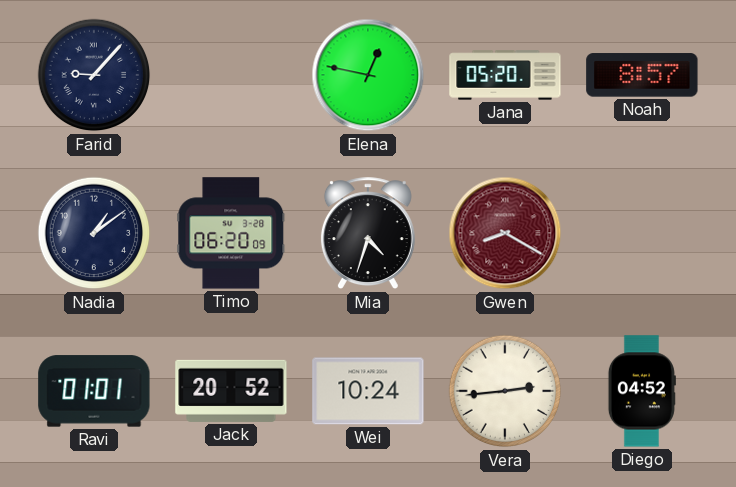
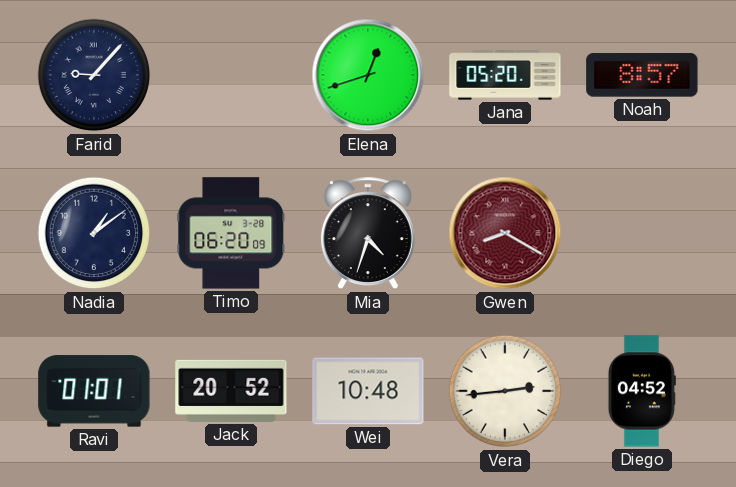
Elena: 12:47 -> 12:42 (368, 75)
Wei: 10:24 -> 10:48 (368, 391)
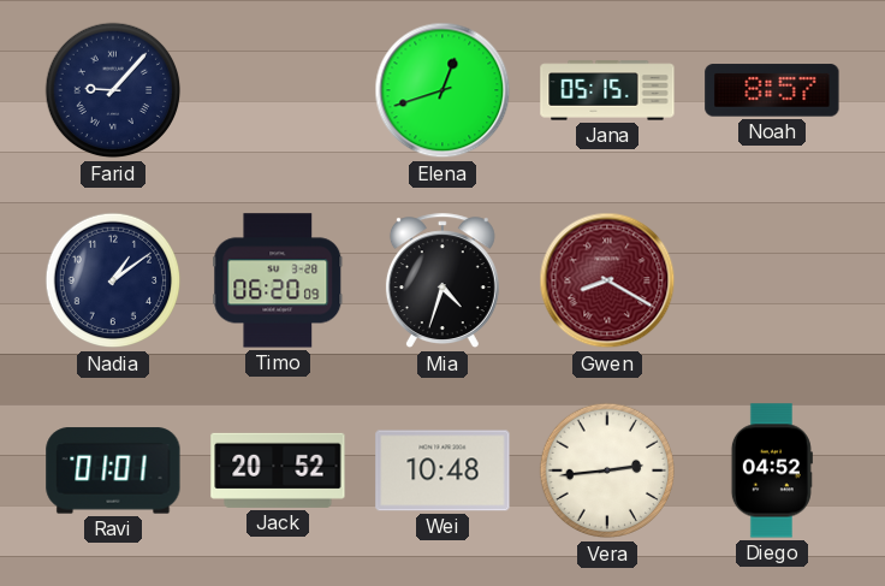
Jana: 05:20 -> 05:15 (607, 90)
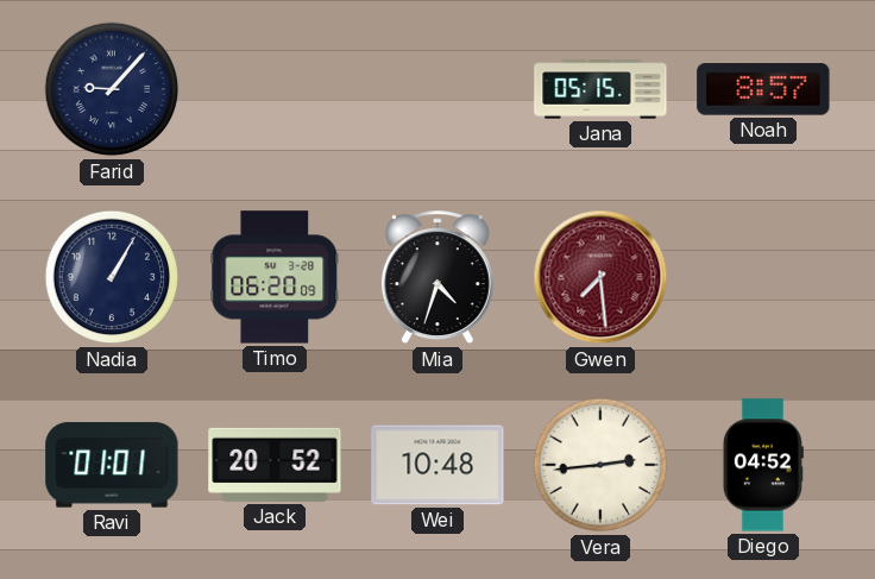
Elena: 12:42 -> none (442, 90)
Nadia: 1:09 -> 1:05 (112, 277)
Gwen: 8:20 -> 7:29 (600, 277)
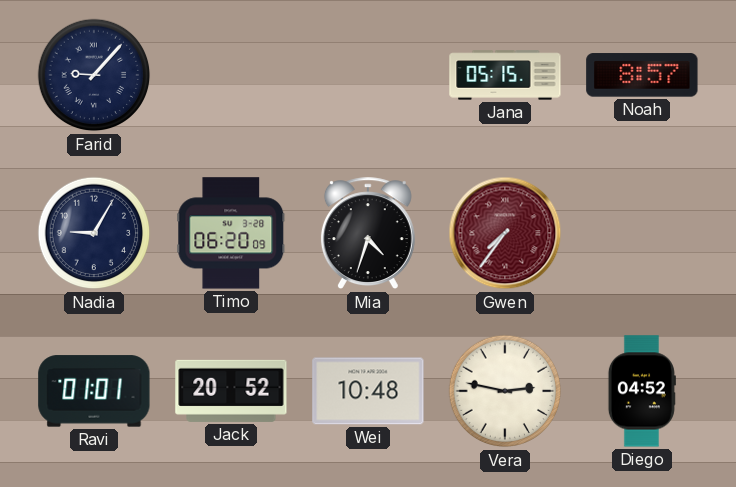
Nadia: 1:05 -> 9:05 (94, 233)
Gwen: 7:29 -> 7:36 (505, 233)
Vera: 2:44 -> 2:47 (505, 391)
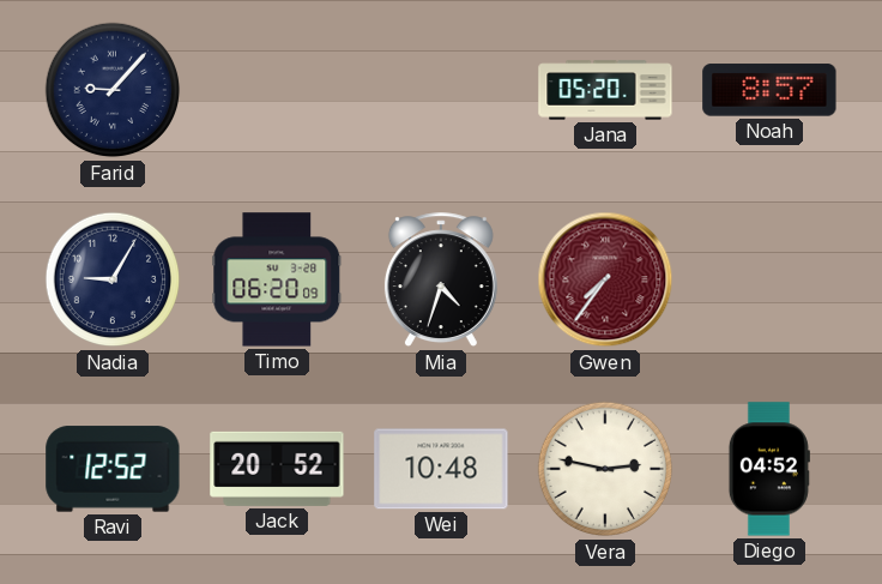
Jana: 05:15 -> 05:20 (605, 90)
Ravi: 01:01 -> 12:52 (113, 469)
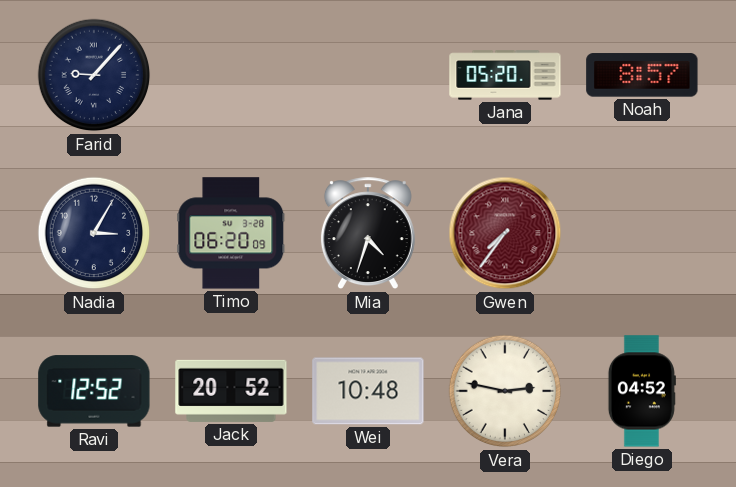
Nadia: 9:05 -> 3:05 (94, 233)
